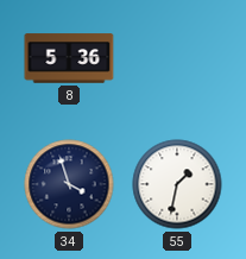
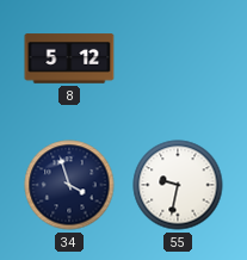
8: 5:36 -> 5:12 (69, 58)
55: 1:32 -> 9:32 (178, 185)
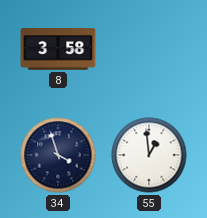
8: 5:12 -> 3:58 (58, 49)
55: 9:32 -> 12:59 (149, 155)
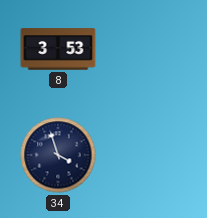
8: 3:58 -> 3:53 (58, 49)
55: 12:59 -> none (149, 155)
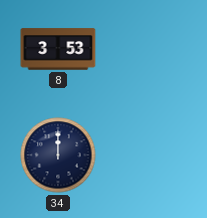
34: 3:57 -> 12:00 (58, 155)
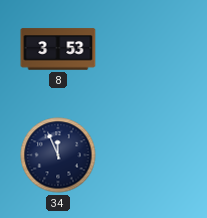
34: 12:00 -> 11:56 (58, 155)
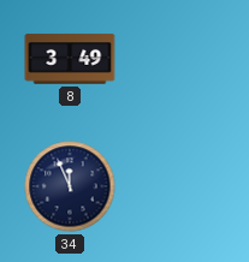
8: 3:53 -> 3:49 (70, 59)
